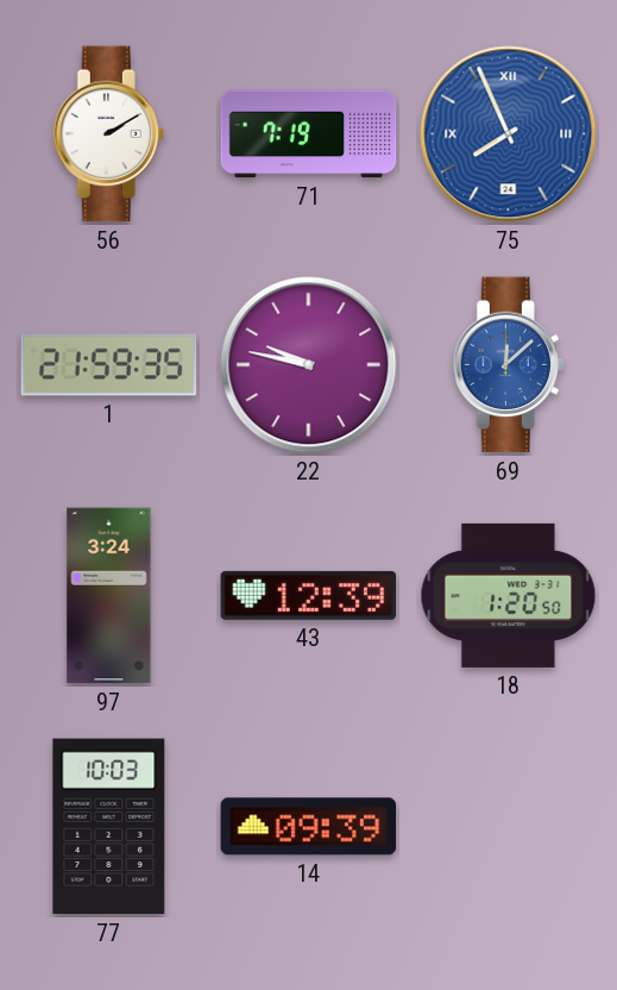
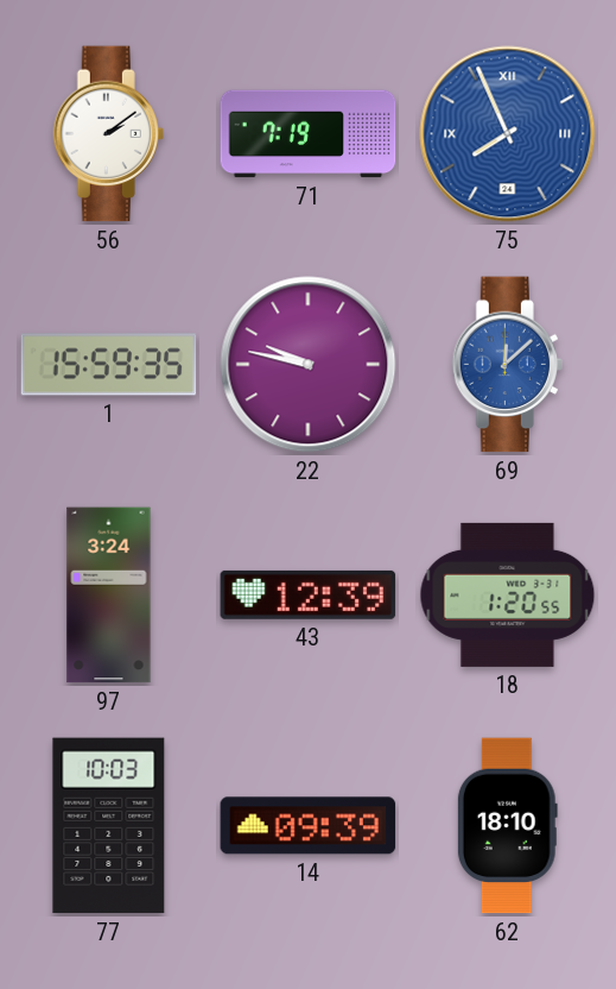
56: 2:10 -> 2:09 (108, 134)
1: 21:59 -> 15:59 (109, 365)
18: 1:20:50 -> 1:20:55 (508, 594)
62: none -> 18:10 (507, 826)
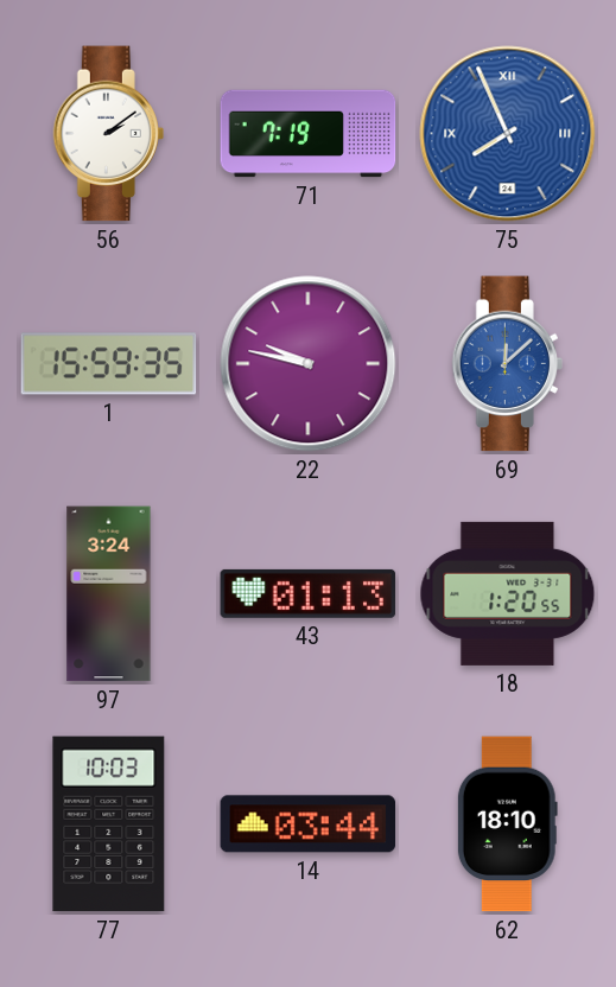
43: 12:39 -> 01:13 (309, 593)
14: 09:39 -> 03:44 (309, 824)
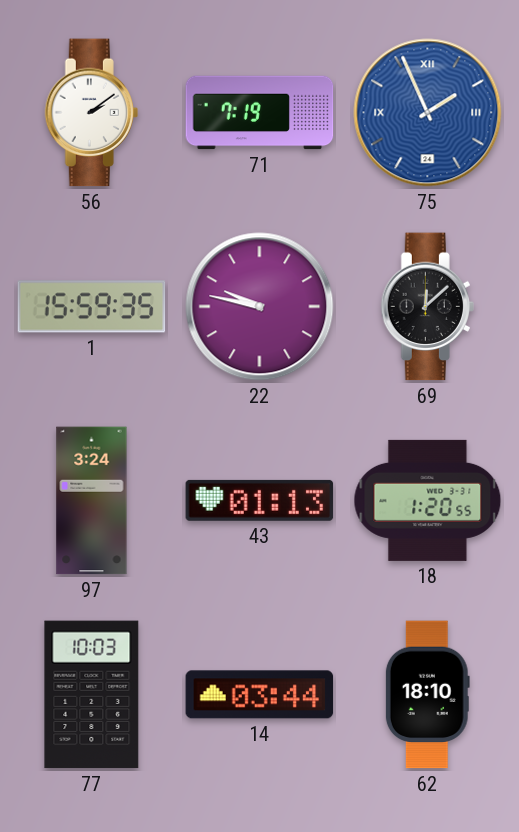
75: 7:56 -> 1:56 (428, 113)
69 dial: blue -> black (427, 307)
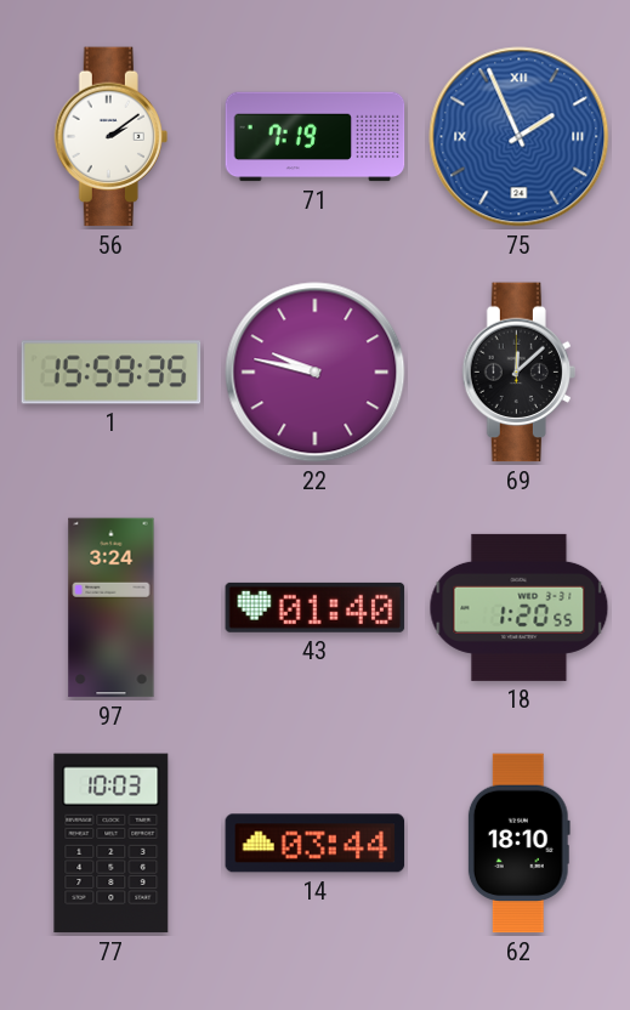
43: 01:13 -> 01:40 (316, 607)
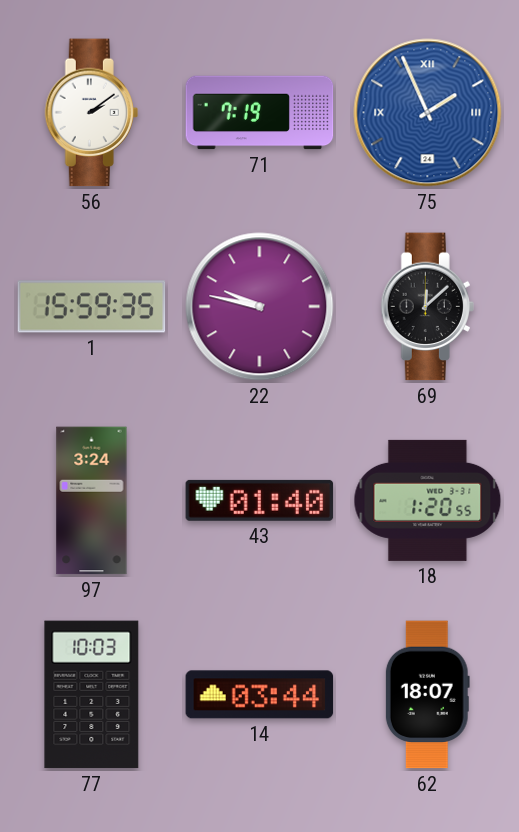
62: 18:10 -> 18:07 (427, 695)
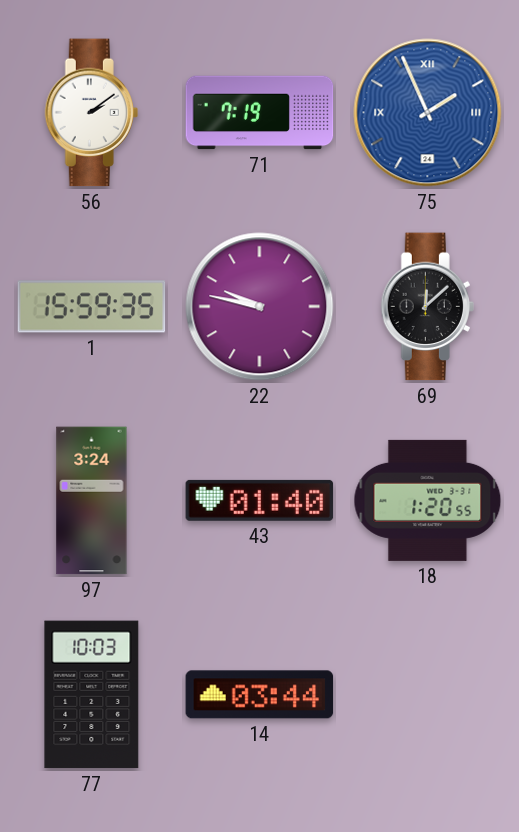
62: 18:07 -> none (427, 695)
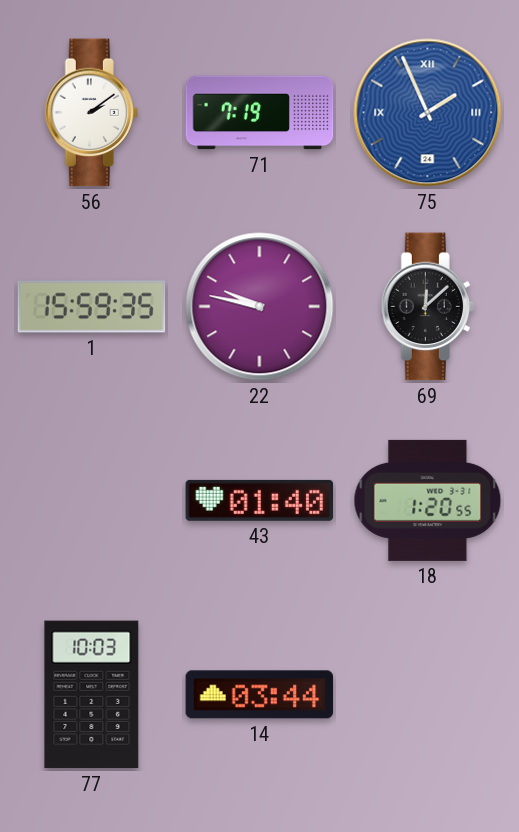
97: 3:24 -> none (92, 501)
